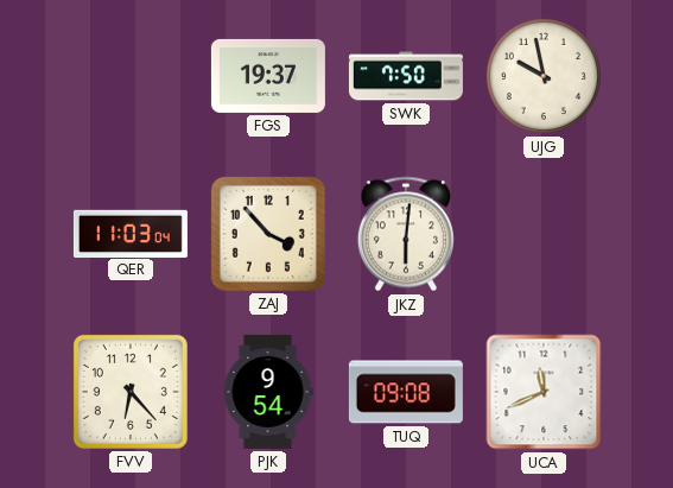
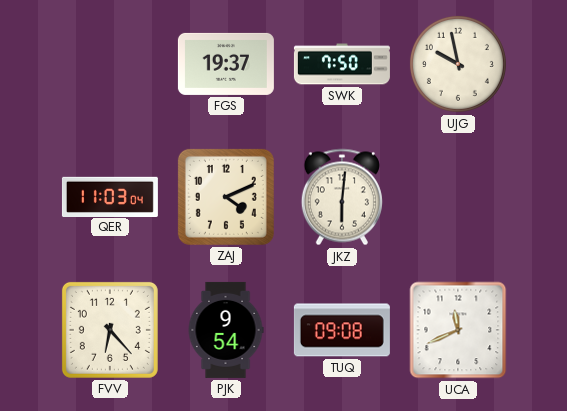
ZAJ: 3:53 -> 4:11 (226, 197)
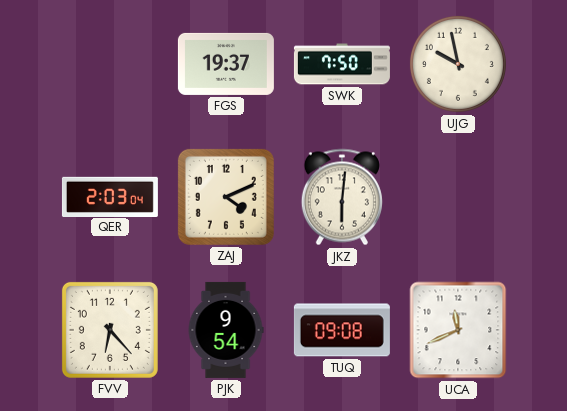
QER: 11:03 -> 2:03 (110, 196)
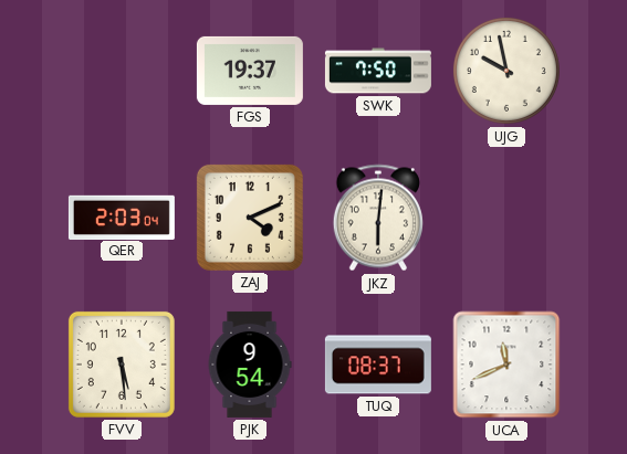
FVV: 6:23 -> 5:29 (122, 365)
TUQ: 09:08 -> 08:37 (378, 365)
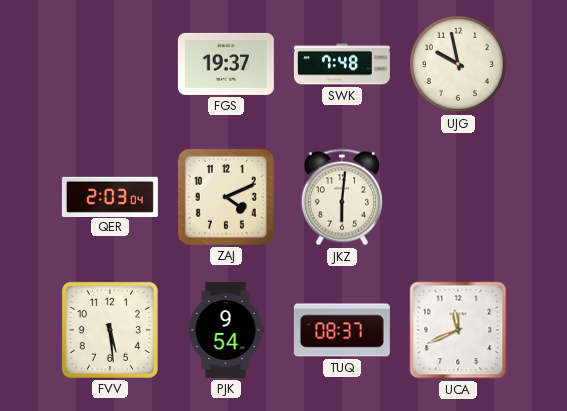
SWK: 7:50 -> 7:48 (342, 64)
